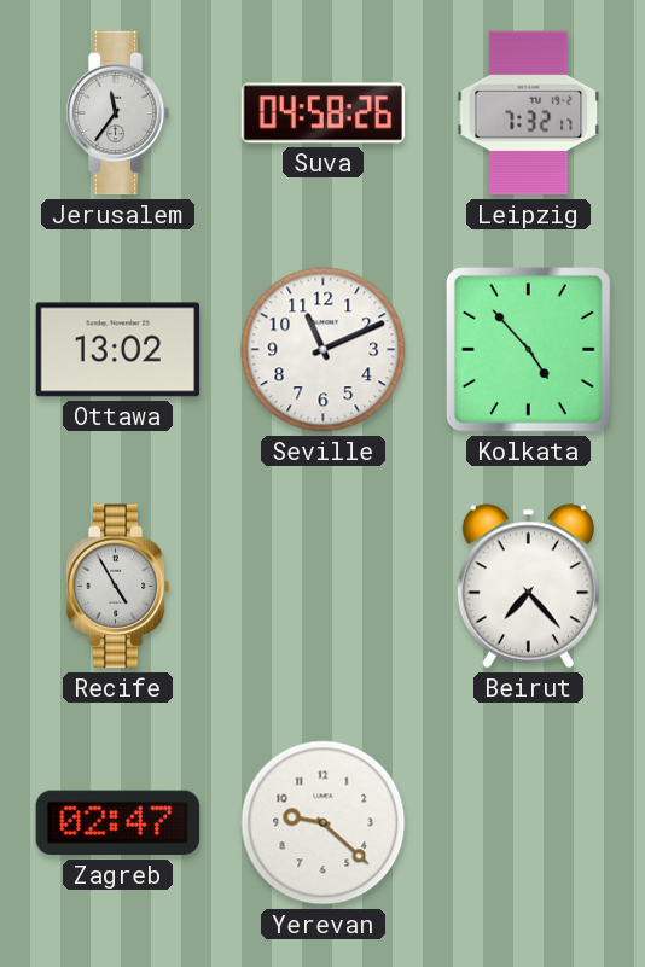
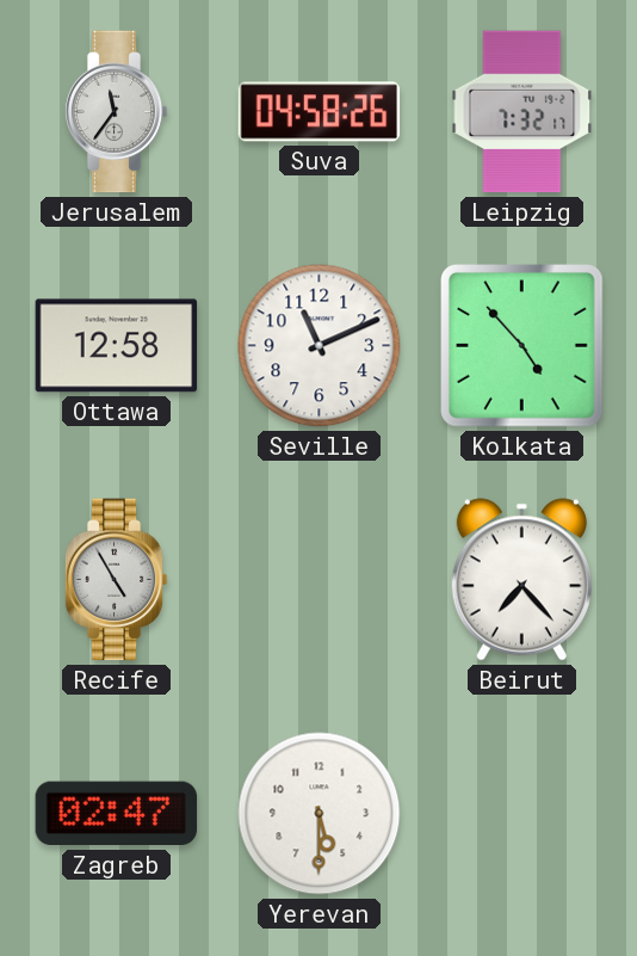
Ottawa: 13:02 -> 12:58 (117, 346)
Yerevan: 9:22 -> 5:30 (320, 814)
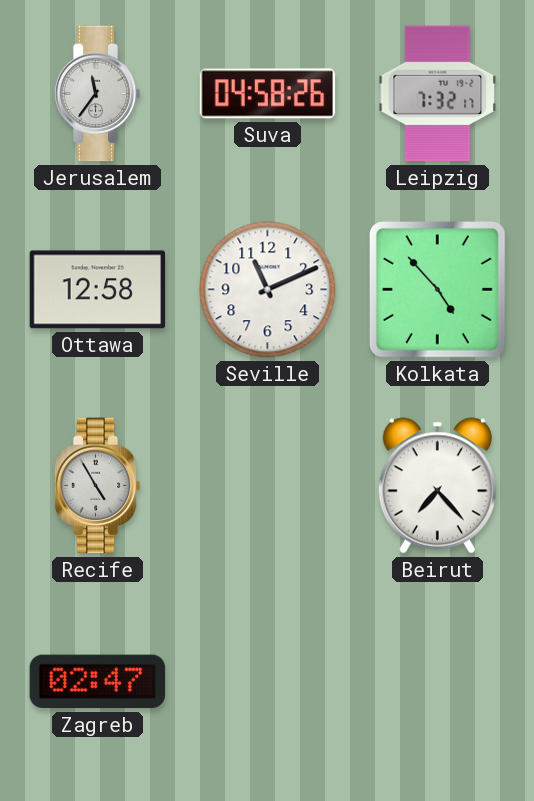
Yerevan: 5:30 -> none (320, 814)
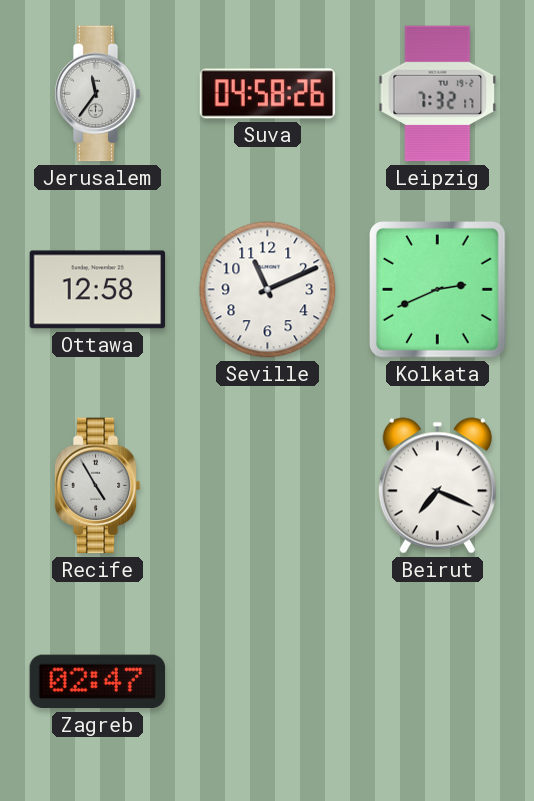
Kolkata: 4:53 -> 2:41 (438, 290)
Beirut: 7:23 -> 7:19 (437, 486)
